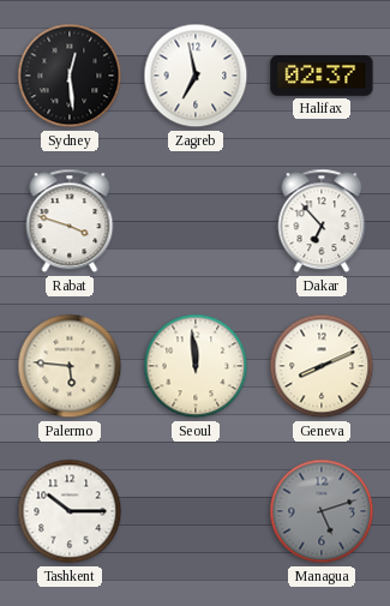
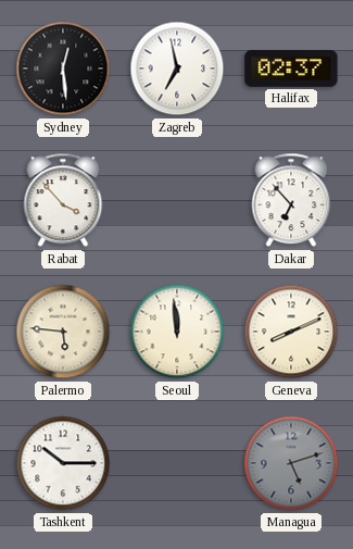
Rabat: 3:48 -> 3:53 (63, 200)
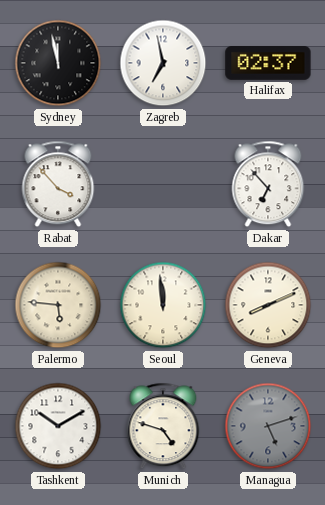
Sydney: 12:29 -> 11:58 (58, 63)
Tashkent: 10:15 -> 10:10 (58, 426)
Munich: none -> 4:48 (163, 426)
